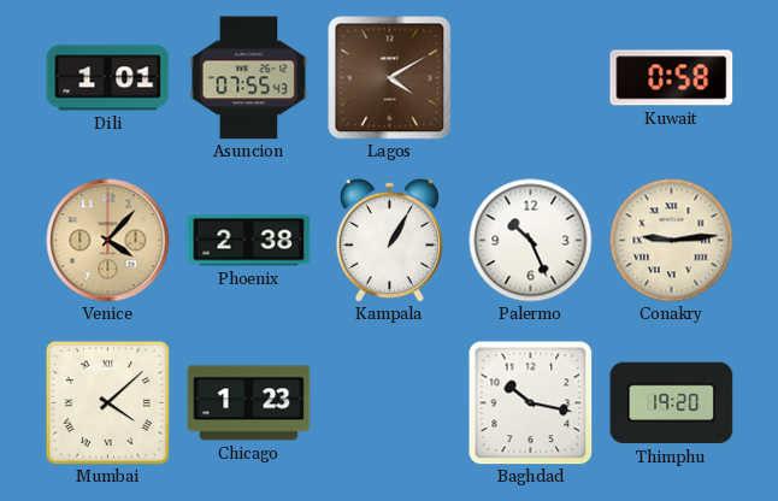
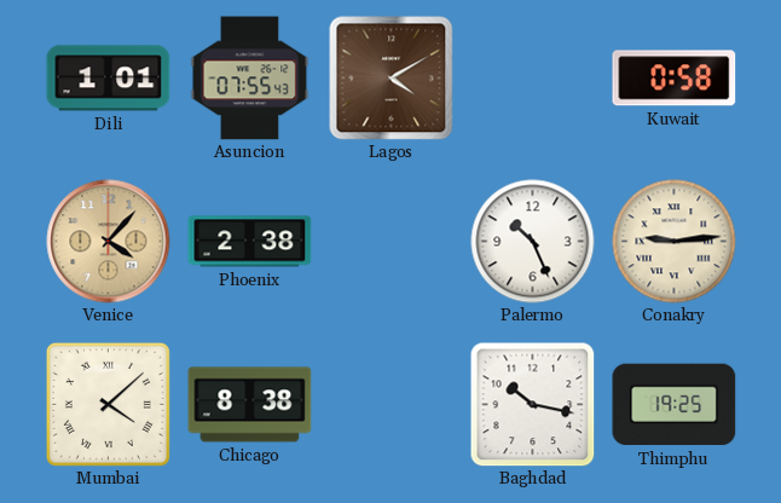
Kampala: 1:05 -> none (389, 240)
Chicago: 1:23 -> 8:38 (250, 405)
Thimphu: 19:20 -> 19:25 (675, 405)
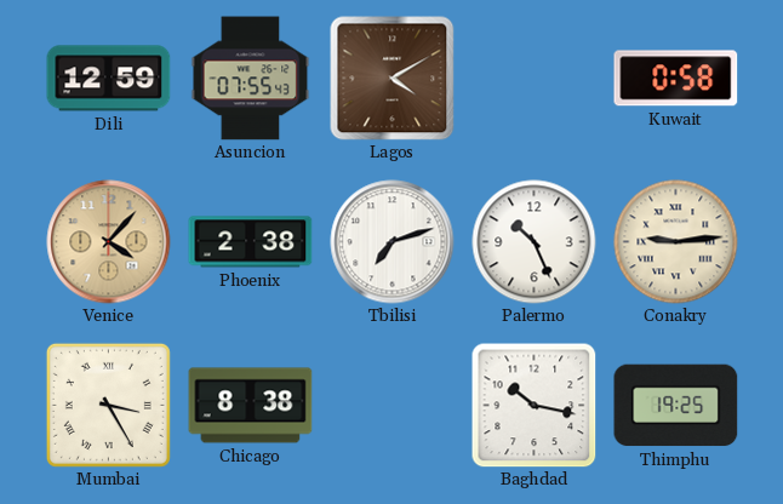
Dili: 1:01 -> 12:59 (109, 79)
Tbilisi: none -> 7:12 (393, 242)
Mumbai: 4:08 -> 3:25 (108, 405)
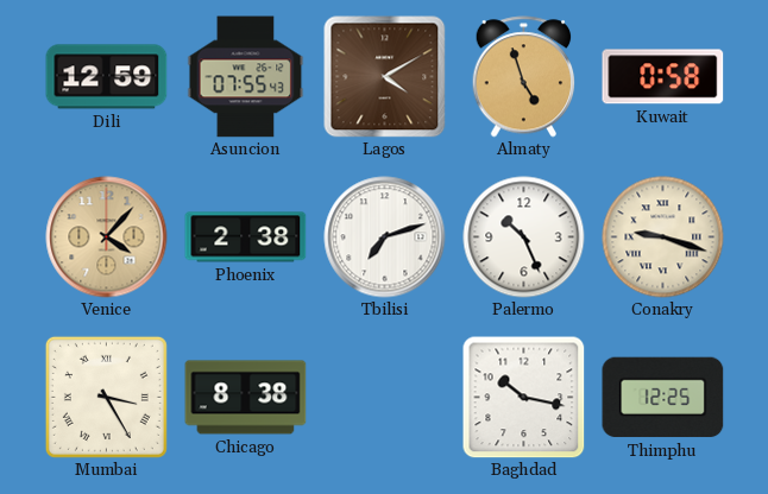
Almaty: none -> 4:57 (524, 77)
Conakry: 9:14 -> 9:18 (663, 237)
Thimphu: 19:25 -> 12:25 (663, 398)
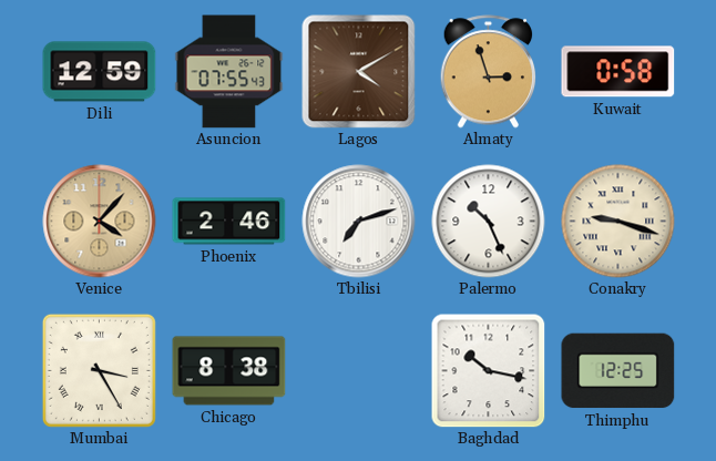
Almaty: 4:57 -> 2:57 (489, 72)
Phoenix: 2:38 -> 2:46 (229, 222)
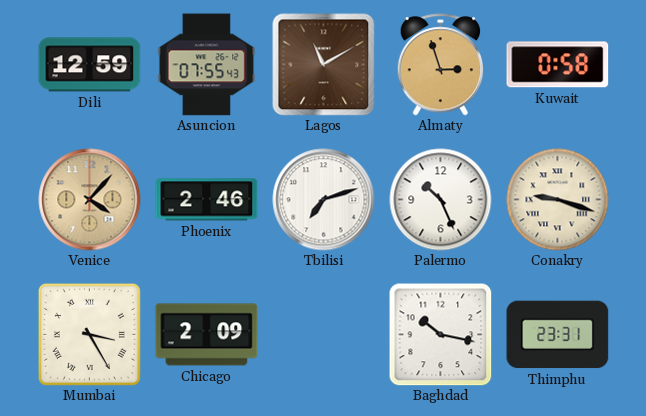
Lagos: 4:10 -> 11:10 (324, 65)
Chicago: 8:38 -> 2:09 (207, 335)
Thimphu: 12:25 -> 23:31 (558, 335)
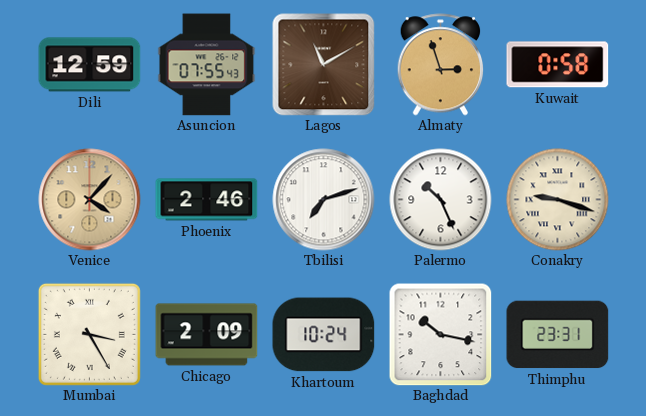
Khartoum: none -> 10:24 (324, 335)
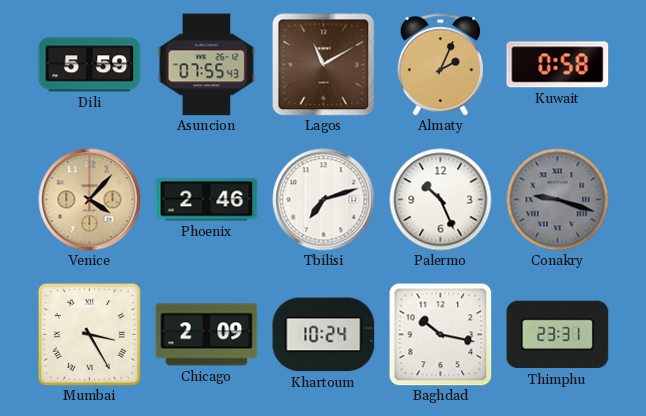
Dili: 12:59 -> 5:59 (90, 65)
Almaty: 2:57 -> 2:04 (441, 65)
Conakry dial: cream -> grey (558, 200)
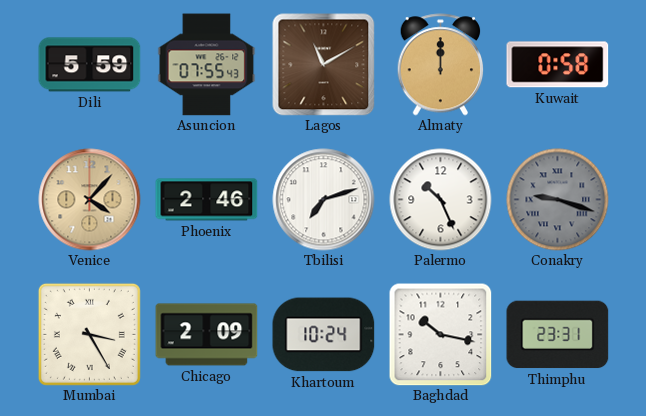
Almaty: 2:04 -> 12:00 (441, 65)
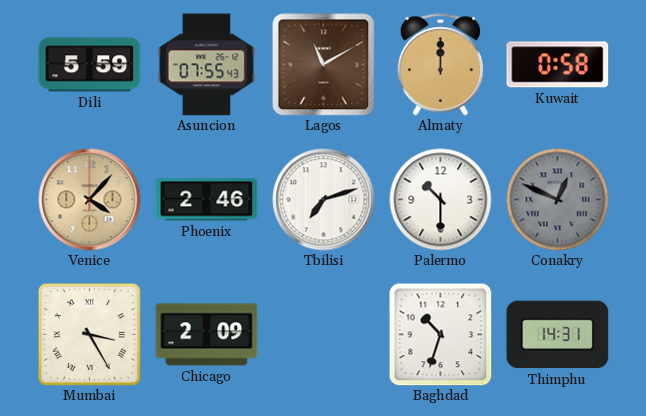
Palermo: 10:26 -> 10:30 (441, 200)
Conakry: 9:18 -> 12:49 (558, 200)
Khartoum: 10:24 -> none (324, 335)
Baghdad: 10:17 -> 10:33 (441, 335)
Thimphu: 23:31 -> 14:31 (558, 335)
